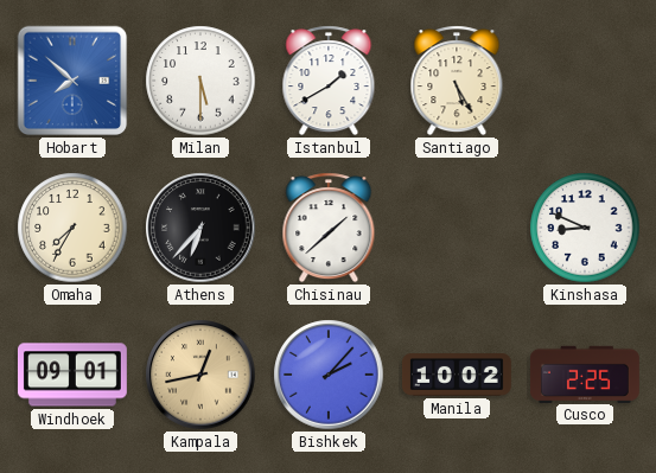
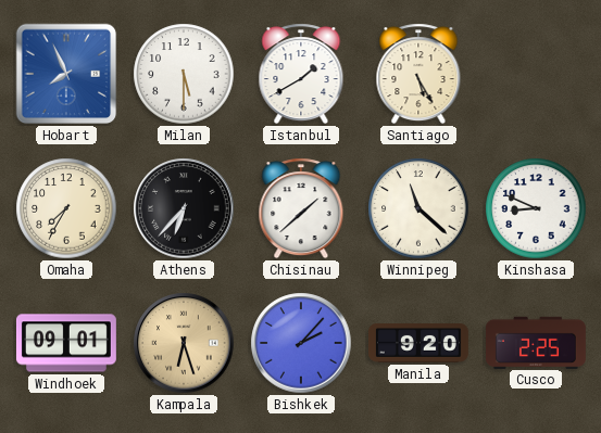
Hobart: 7:52 -> 7:56 (66, 74)
Winnipeg: none -> 11:22 (418, 208)
Kampala: 12:43 -> 6:27 (184, 343)
Manila: 10:02 -> 9:20 (418, 344)
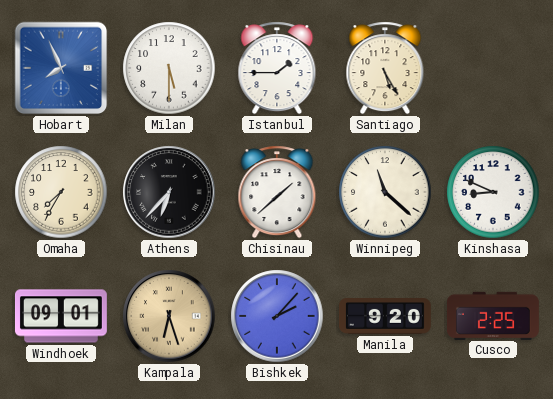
Istanbul: 1:40 -> 1:45 (277, 68)
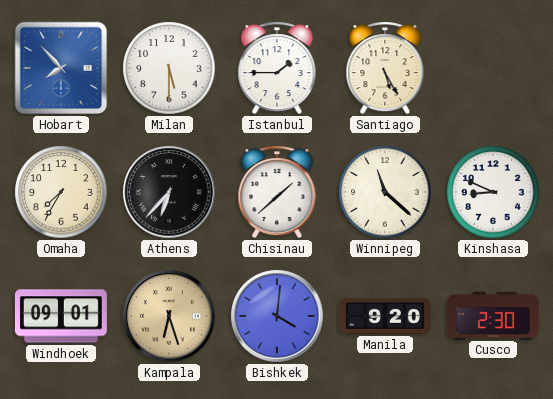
Hobart: 7:56 -> 7:53 (61, 68)
Bishkek: 2:07 -> 4:01 (277, 316)
Cusco: 2:25 -> 2:30 (493, 315)
